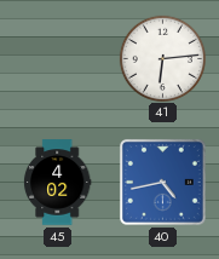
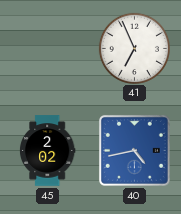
41: 6:14 -> 6:56 (134, 48)
45: 4:02 -> 2:02 (47, 151)
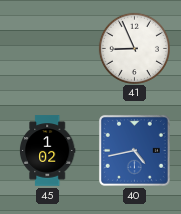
41: 6:56 -> 8:56 (134, 48)
45: 2:02 -> 1:02 (47, 151)
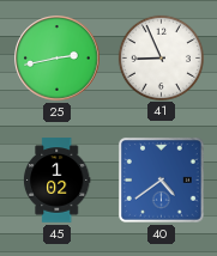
25: none -> 2:43 (58, 59)
40: 4:43 -> 4:39 (161, 179)
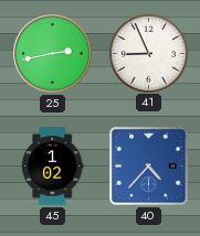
40: 4:39 -> 4:37 (148, 165)
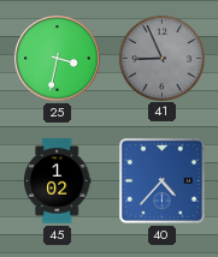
25: 2:43 -> 3:32 (58, 59)
41 dial: white -> grey (161, 58)
